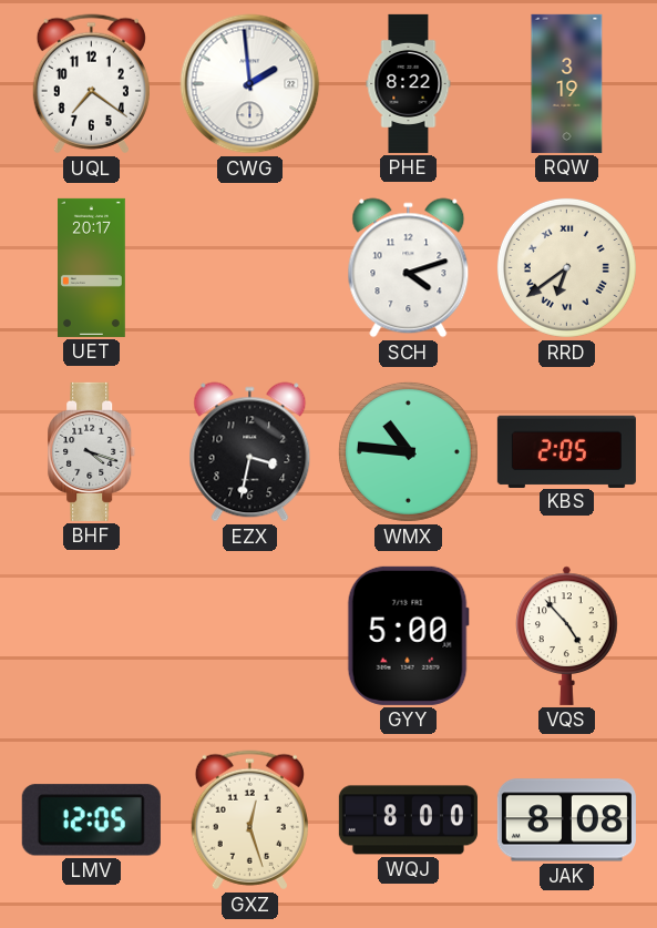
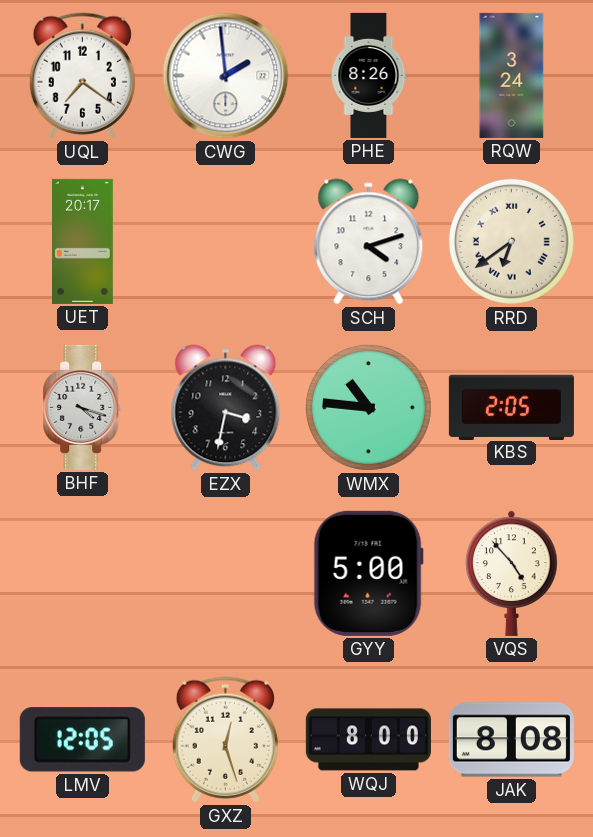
PHE: 8:22 -> 8:26 (369, 75)
RQW: 3:19 -> 3:24 (512, 75)
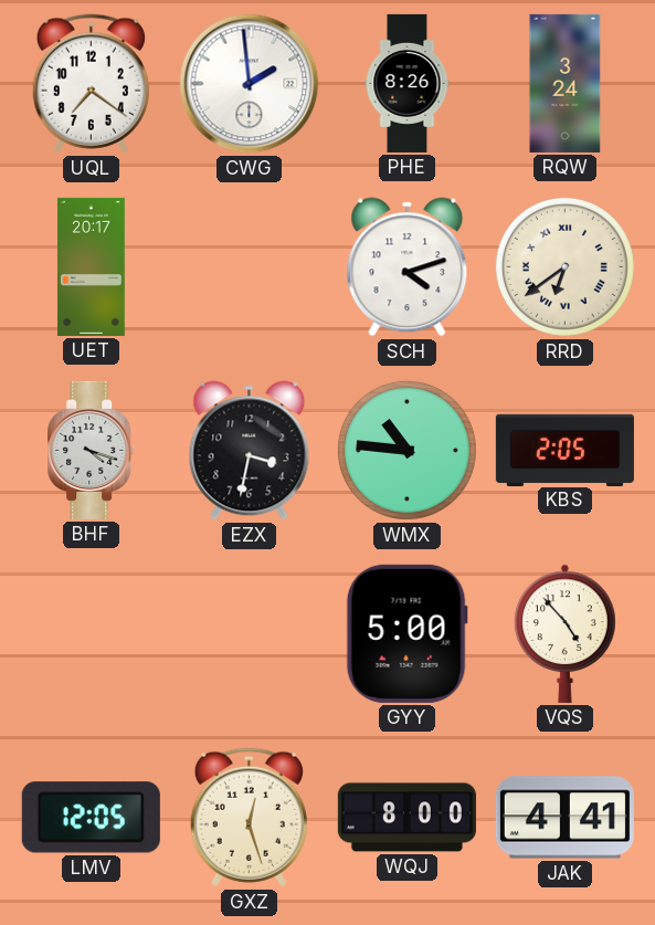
JAK: 8:08 -> 4:41 (564, 818)
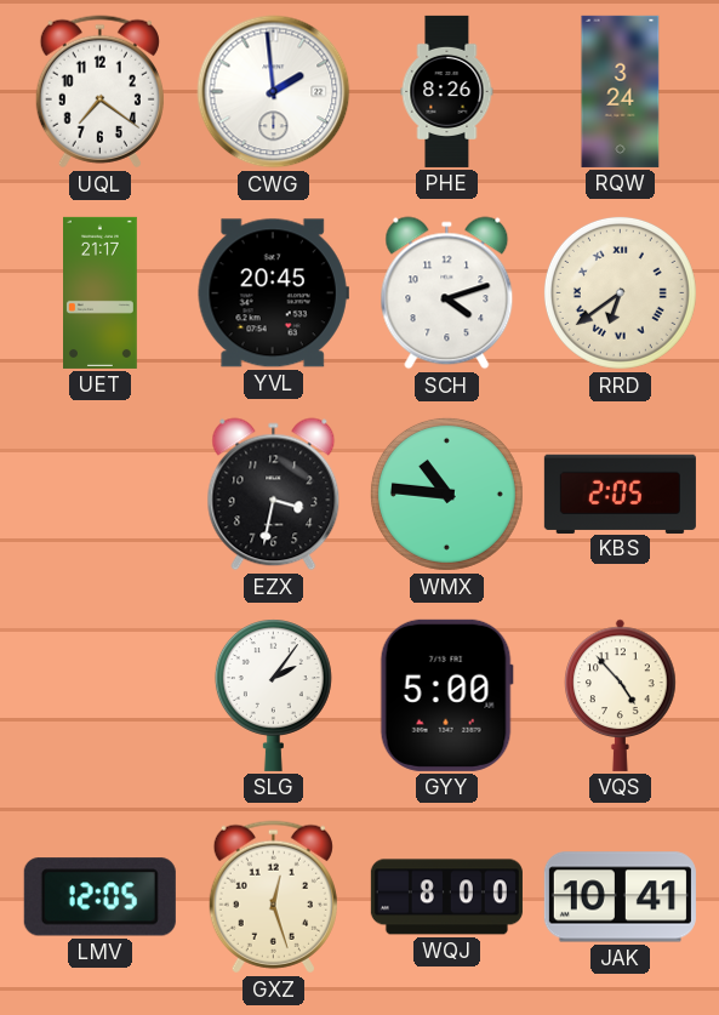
UET: 20:17 -> 21:17 (101, 292)
YVL: none -> 20:45 (273, 293)
BHF: 4:18 -> none (92, 450)
SLG: none -> 2:06 (273, 695)
JAK: 4:41 -> 10:41 (620, 897)
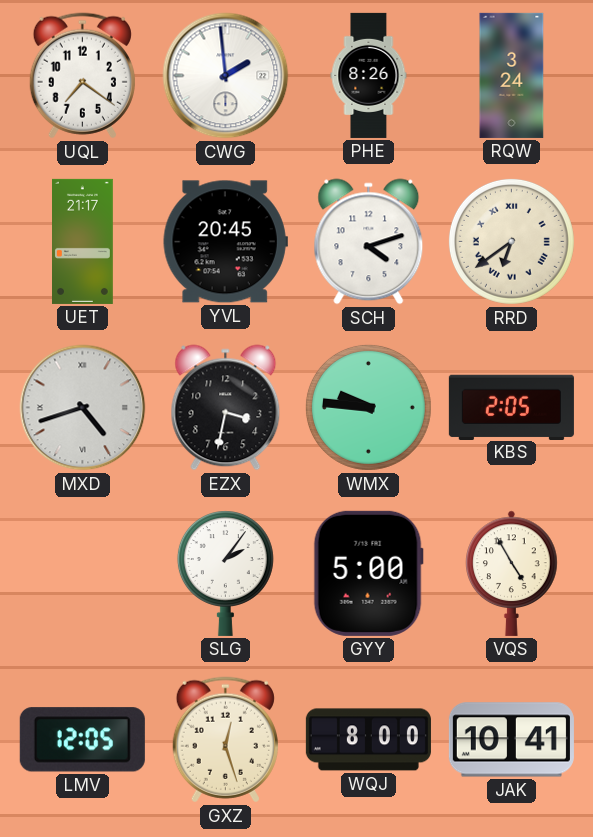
MXD: none -> 4:42 (83, 408)
WMX: 10:46 -> 9:46 (368, 407)
VQS: 4:53 -> 4:55 (512, 573)
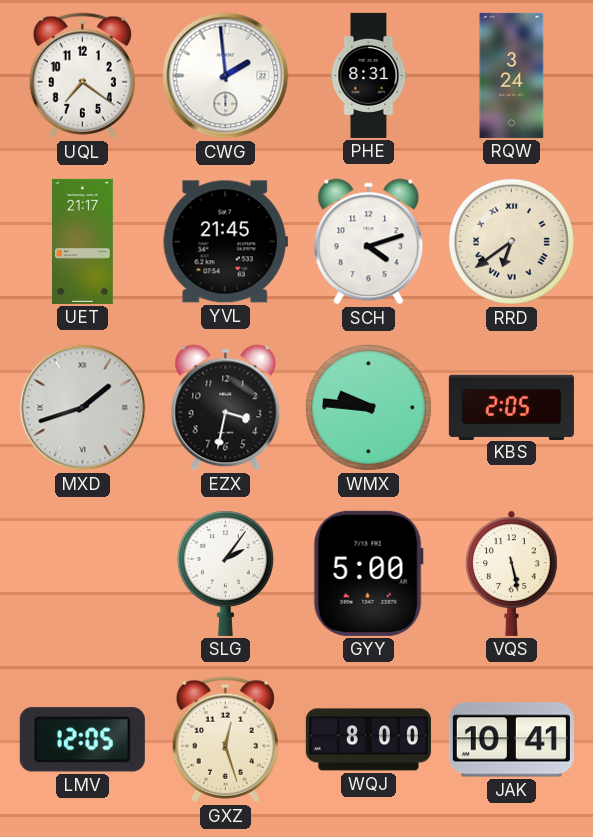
PHE: 8:26 -> 8:31 (369, 75)
YVL: 20:45 -> 21:45 (225, 242)
MXD: 4:42 -> 1:42 (83, 408)
VQS: 4:55 -> 5:28 (512, 573)
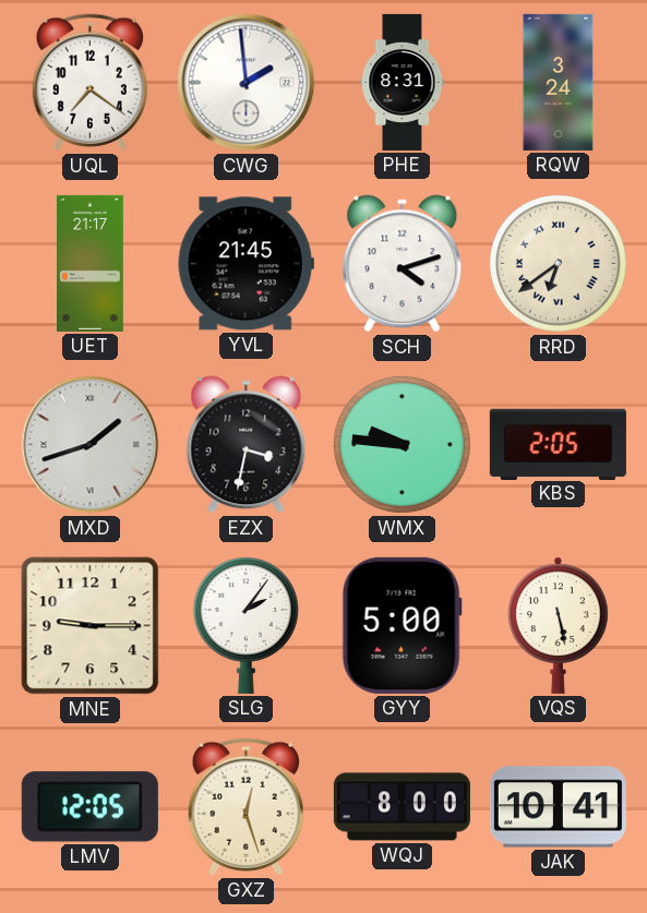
MNE: none -> 9:15 (91, 626)
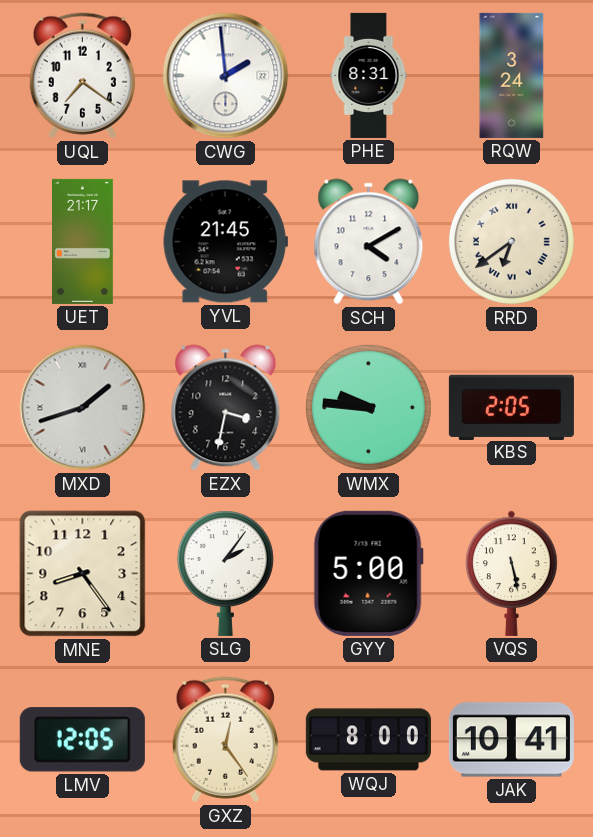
SCH: 4:12 -> 4:10 (369, 242)
MNE: 9:15 -> 8:24 (83, 574)
GXZ: 12:27 -> 12:24 (225, 740)
